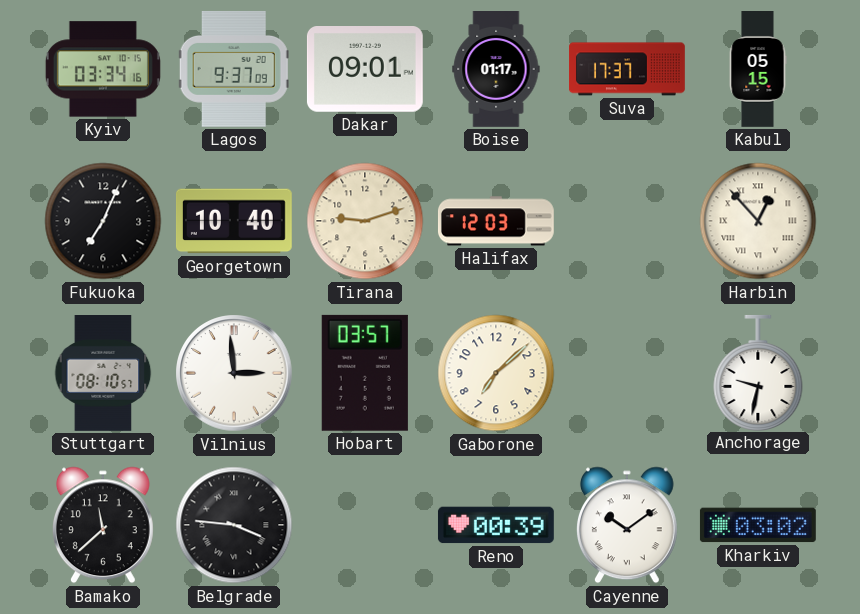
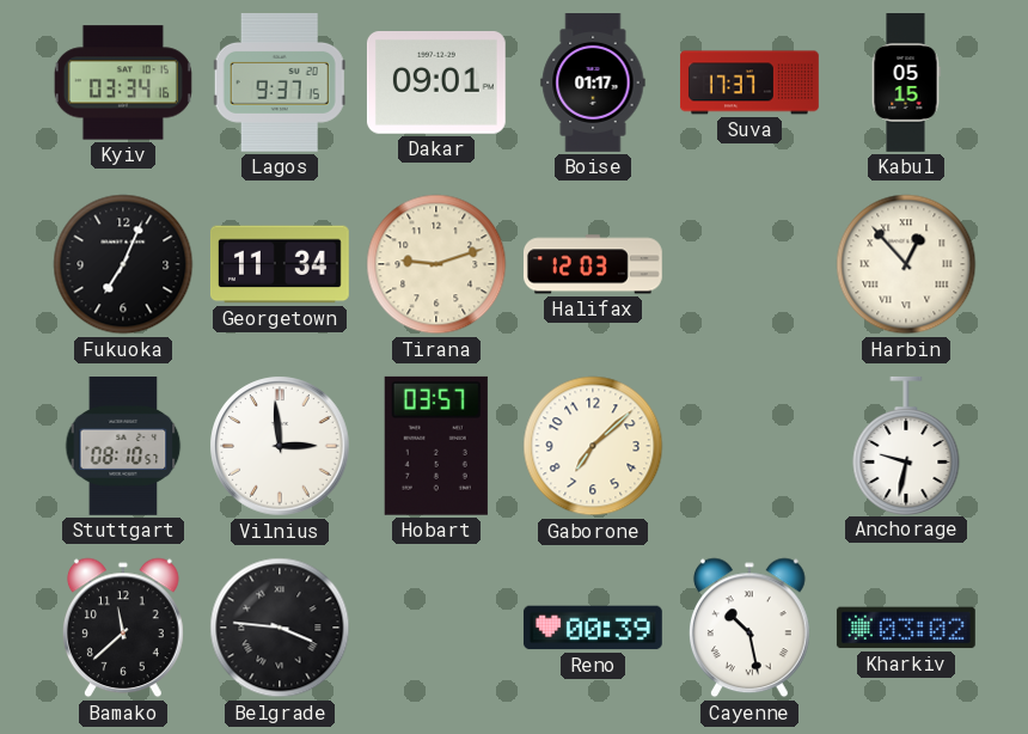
Lagos: 9:37:09 -> 9:37:15 (280, 82)
Georgetown: 10:40 -> 11:34 (280, 264)
Cayenne: 10:09 -> 10:28 (749, 628)
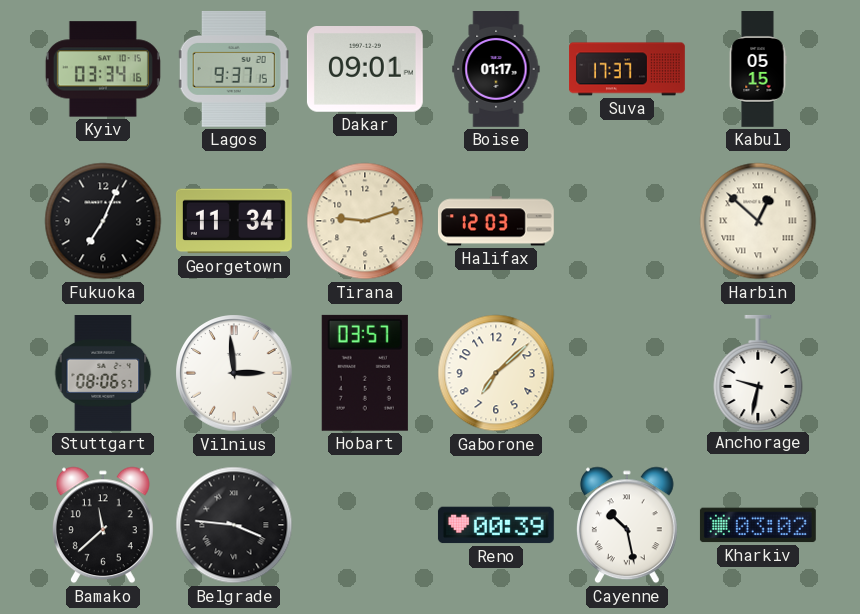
Harbin: 12:53 -> 12:52 (758, 221)
Stuttgart: 08:10 -> 08:06 (103, 374)
